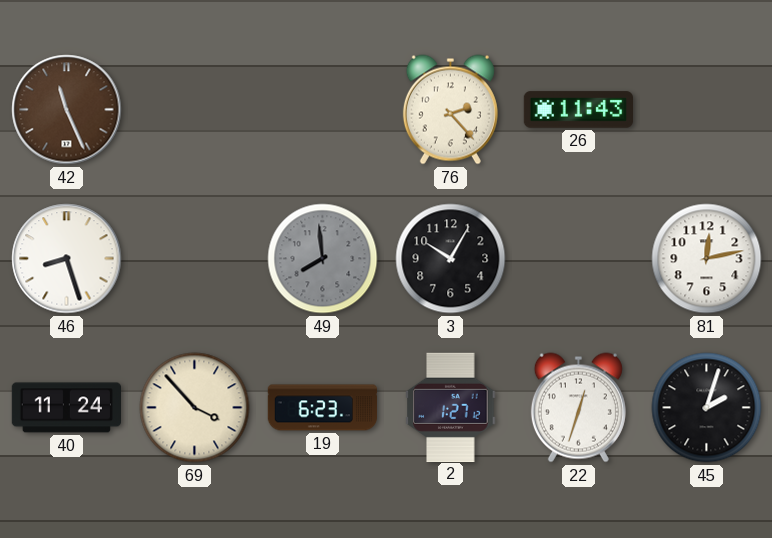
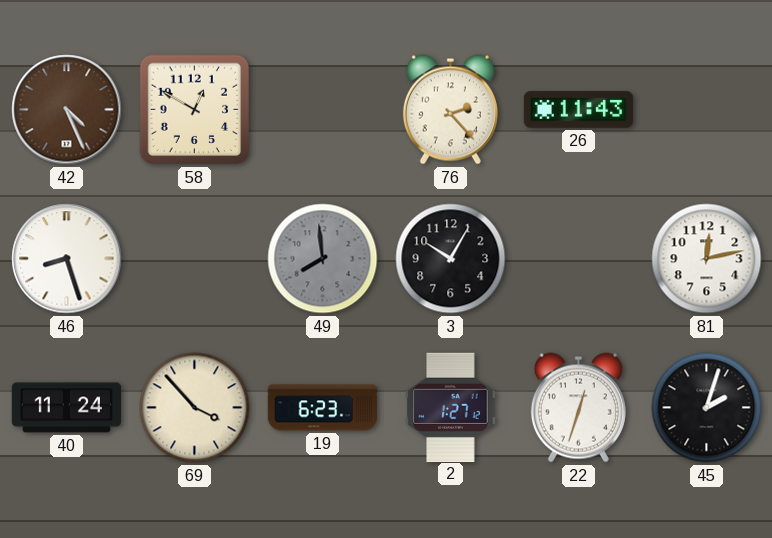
42: 11:26 -> 4:26 (67, 110)
58: none -> 12:50 (195, 110)
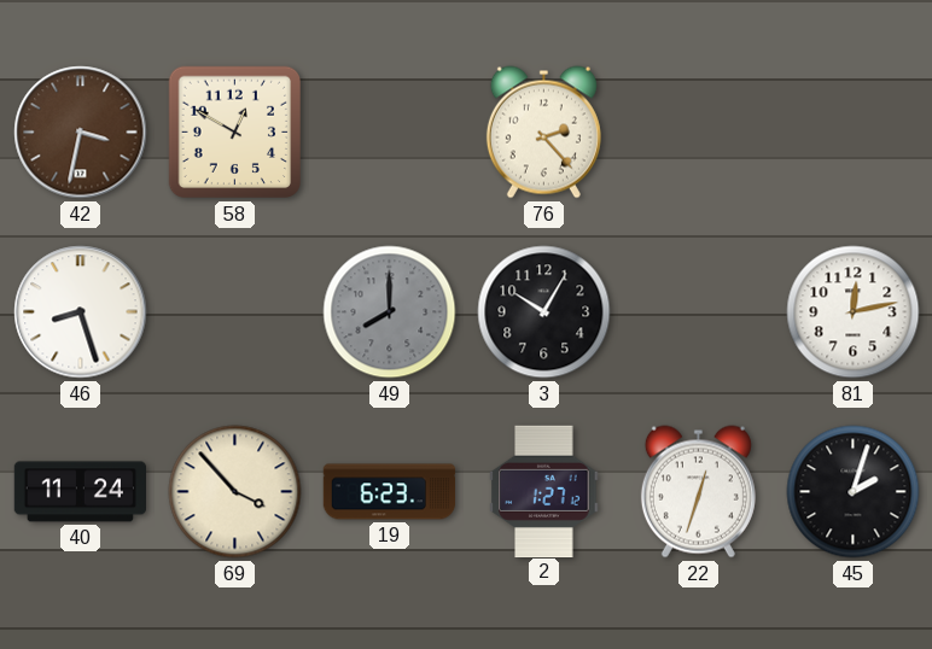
42: 4:26 -> 3:32 (81, 133)
26: 11:43 -> none (579, 110)
49: 7:59 -> 8:00 (390, 312)
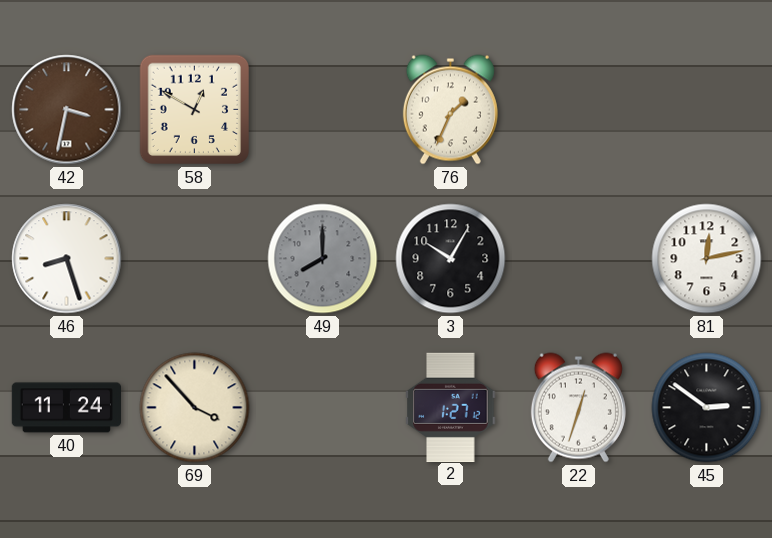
76: 2:23 -> 1:34 (450, 110)
19: 6:23 -> none (390, 492)
45: 2:03 -> 2:51 (707, 408)
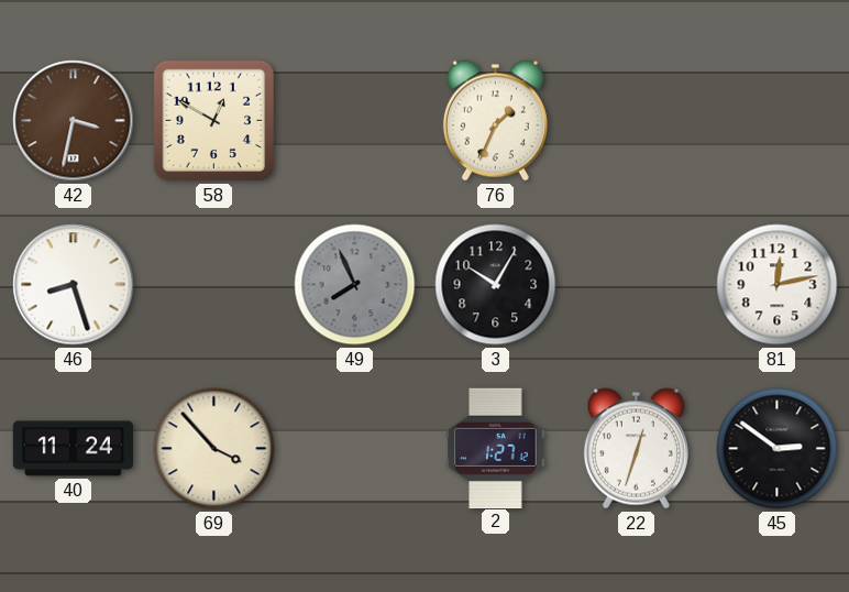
49: 8:00 -> 7:56 (355, 285)
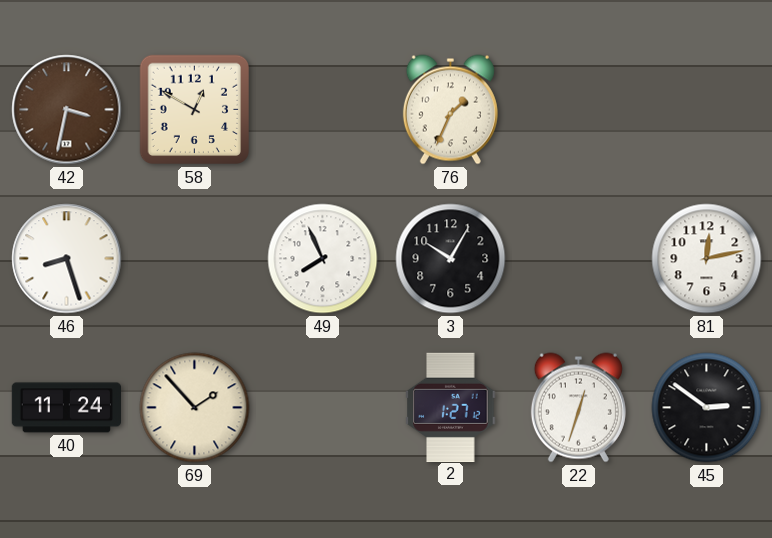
49 dial: grey -> white (323, 259)
69: 3:53 -> 1:53 (195, 408)
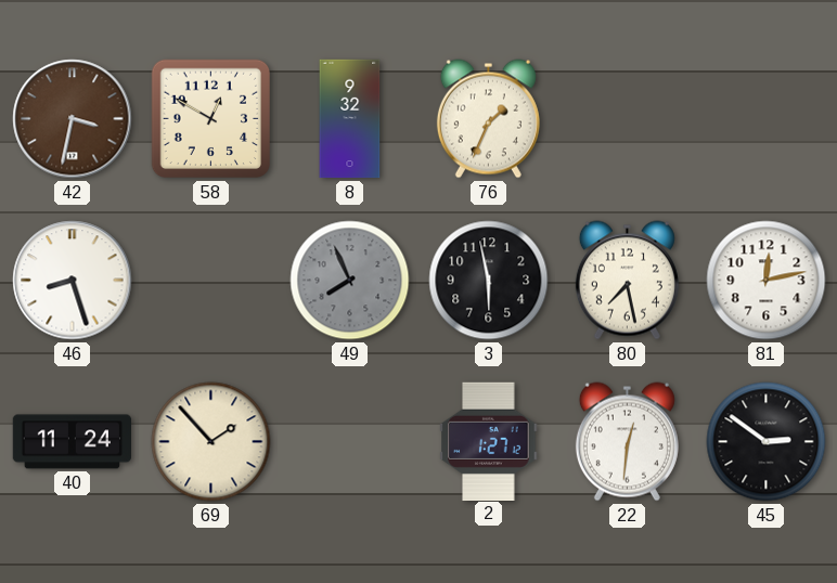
8: none -> 9:32 (350, 119)
49 dial: white -> grey (350, 281)
3: 10:05 -> 5:58 (489, 281)
80: none -> 7:28 (627, 281)
22: 12:33 -> 12:31 (627, 442)
